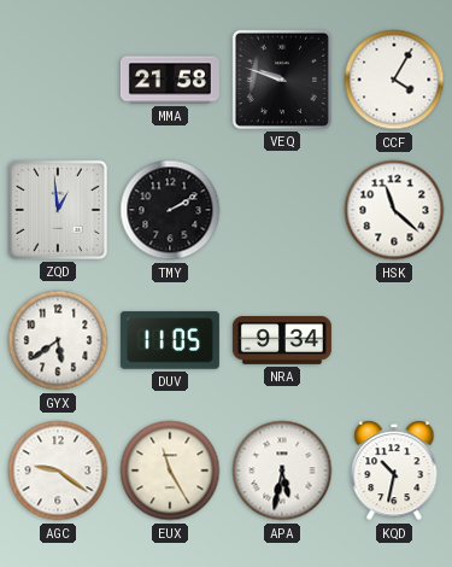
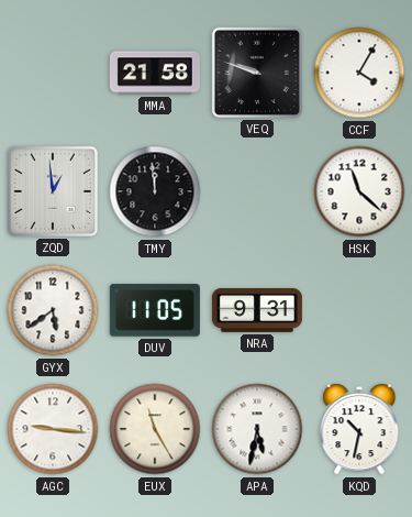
TMY: 2:10 -> 11:59 (155, 191)
NRA: 9:34 -> 9:31 (257, 311)
AGC: 9:21 -> 9:16 (53, 429)
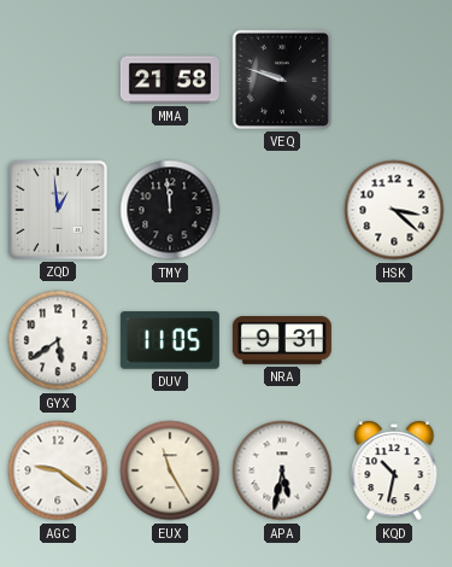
CCF: 4:05 -> none (359, 73)
HSK: 11:22 -> 3:22 (394, 210)
AGC: 9:16 -> 9:21 (58, 470)
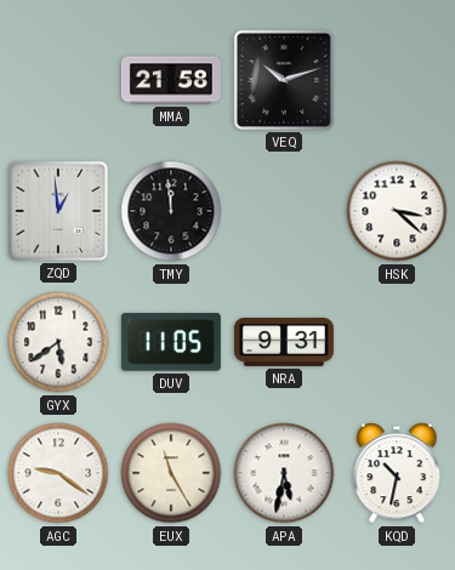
VEQ: 9:48 -> 10:12 (284, 80)
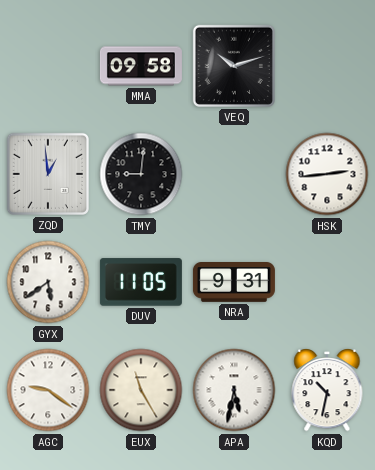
MMA: 21:58 -> 09:58 (141, 66)
TMY: 11:59 -> 9:01 (141, 174)
HSK: 3:22 -> 2:44 (327, 174)
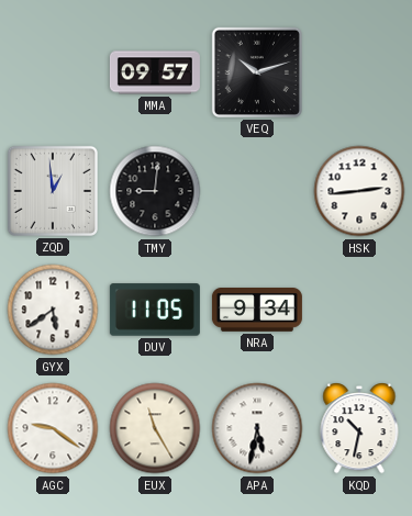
MMA: 09:58 -> 09:57 (155, 72)
NRA: 9:31 -> 9:34 (257, 311)
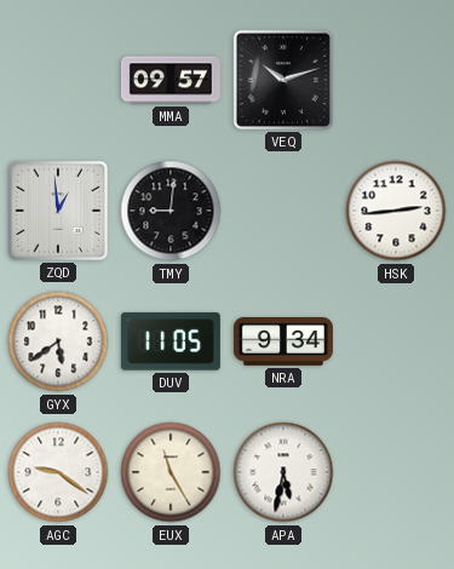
KQD: 10:32 -> none (359, 428)
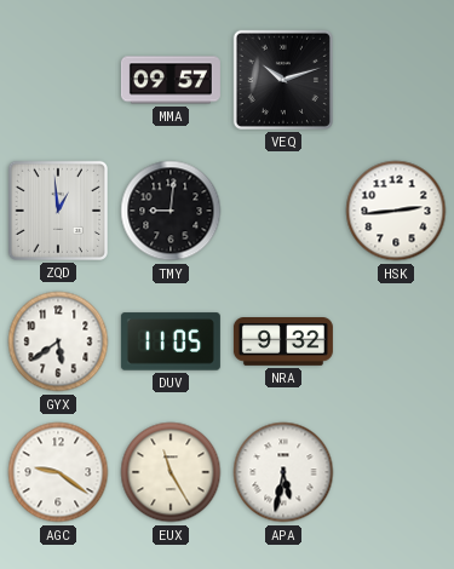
NRA: 9:34 -> 9:32 (283, 343)
